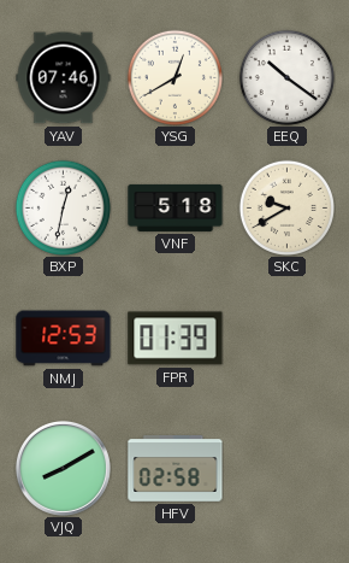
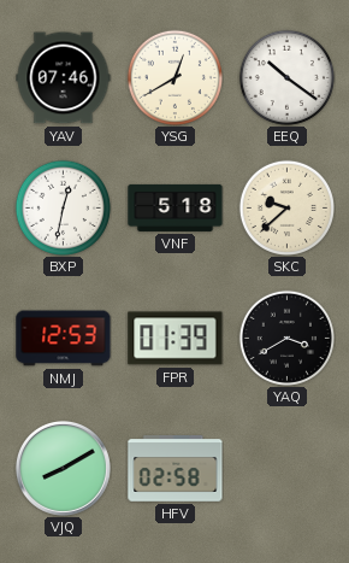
SKC: 9:40 -> 9:38 (286, 207)
YAQ: none -> 3:40 (286, 338)
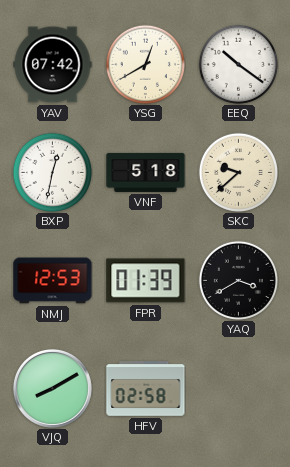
YAV: 07:46 -> 07:42 (53, 65)
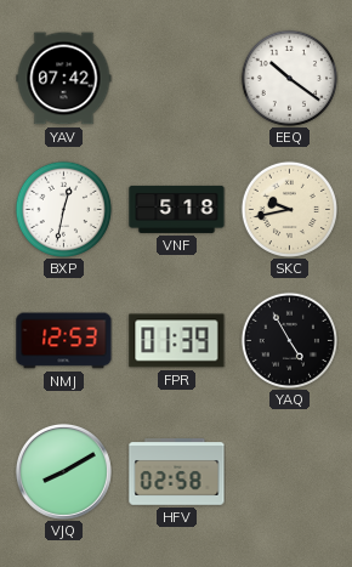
YSG: 12:40 -> none (145, 64)
SKC: 9:38 -> 9:43 (289, 209)
YAQ: 3:40 -> 4:55 (289, 340)
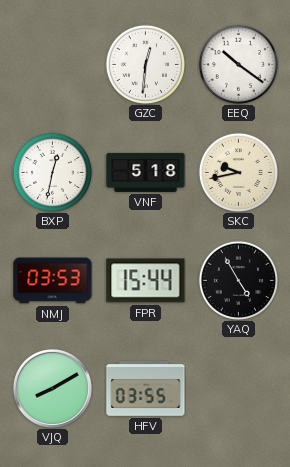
YAV: 07:42 -> none (64, 79)
GZC: none -> 12:31 (145, 64)
NMJ: 12:53 -> 03:53 (53, 281)
FPR: 01:39 -> 15:44 (146, 281)
HFV: 02:58 -> 03:55 (146, 389)
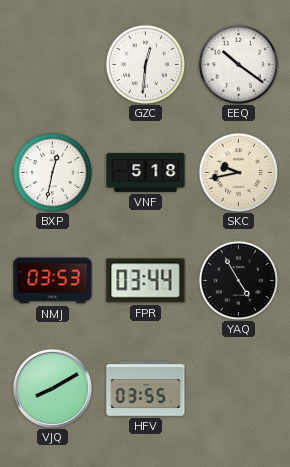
FPR: 15:44 -> 03:44 (146, 281)
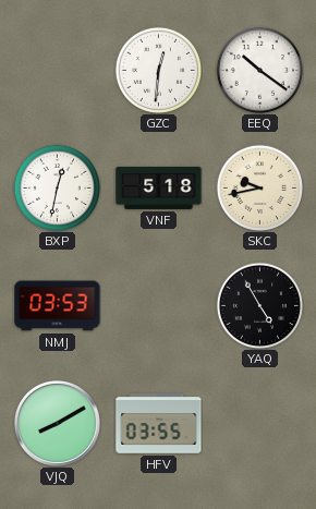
FPR: 03:44 -> none (146, 281)
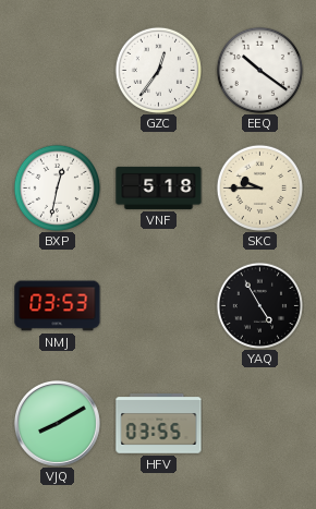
GZC: 12:31 -> 12:36 (158, 70)
SKC: 9:43 -> 9:45 (259, 187)
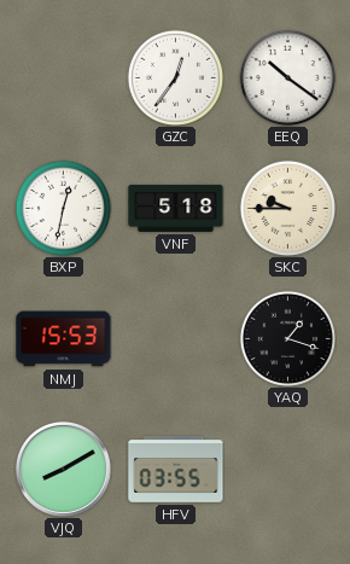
NMJ: 03:53 -> 15:53 (64, 339)
YAQ: 4:55 -> 1:18 (287, 338)
